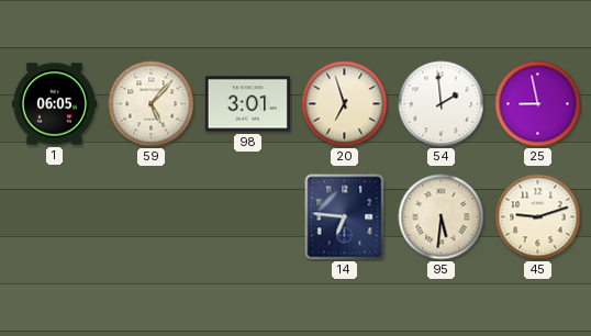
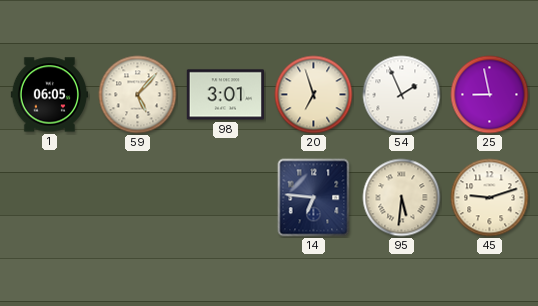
54: 1:59 -> 1:56 (402, 95)
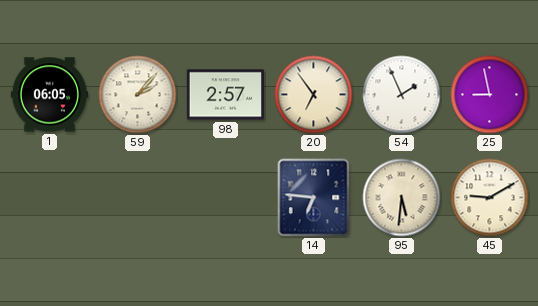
59: 5:07 -> 2:07 (138, 95)
98: 3:01 -> 2:57 (225, 95)
20: 6:57 -> 6:54 (314, 95)
45: 9:12 -> 9:10 (490, 198)
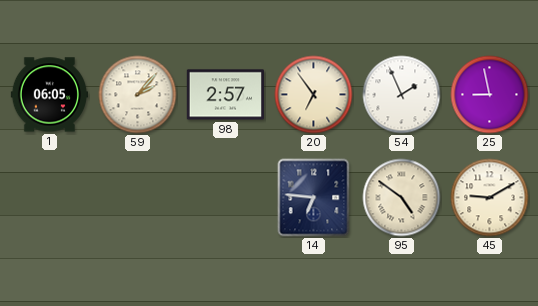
95: 5:31 -> 4:51 (402, 198)
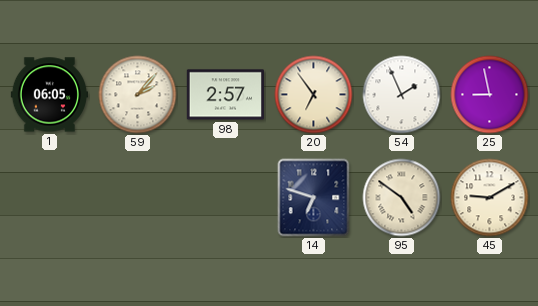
14: 6:46 -> 6:48 (314, 198)
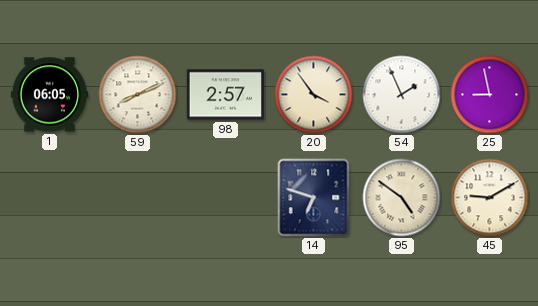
59: 2:07 -> 8:11 (138, 95)
20: 6:54 -> 3:54 (314, 95)
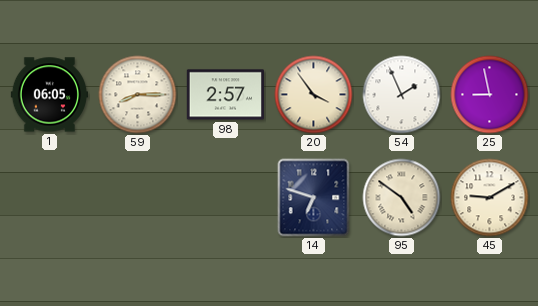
59: 8:11 -> 8:15 (138, 95)
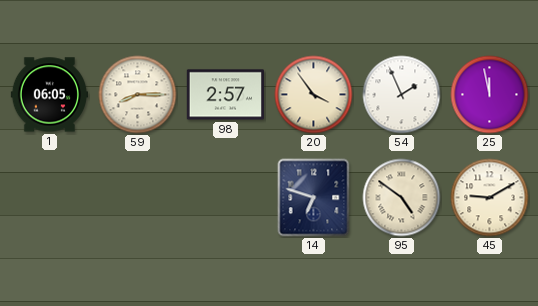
25: 8:58 -> 11:58 (490, 95)
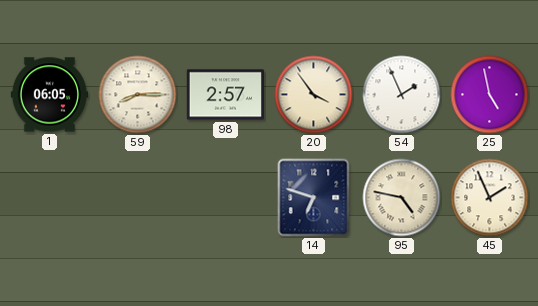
25: 11:58 -> 4:58 (490, 95)
95: 4:51 -> 4:47 (402, 198)
45: 9:10 -> 1:56 (490, 198)
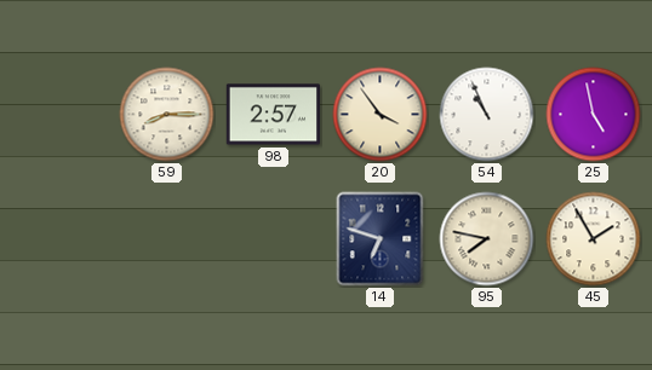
1: 06:05 -> none (49, 95)
54: 1:56 -> 10:56 (487, 115)
95: 4:47 -> 7:47 (487, 239)
45: 1:56 -> 1:55 (594, 239)
